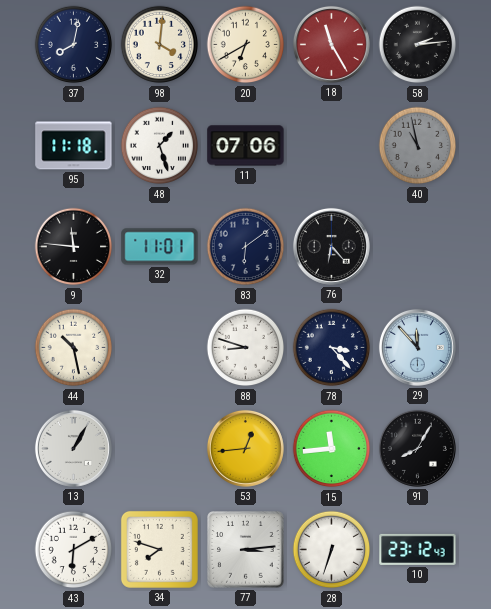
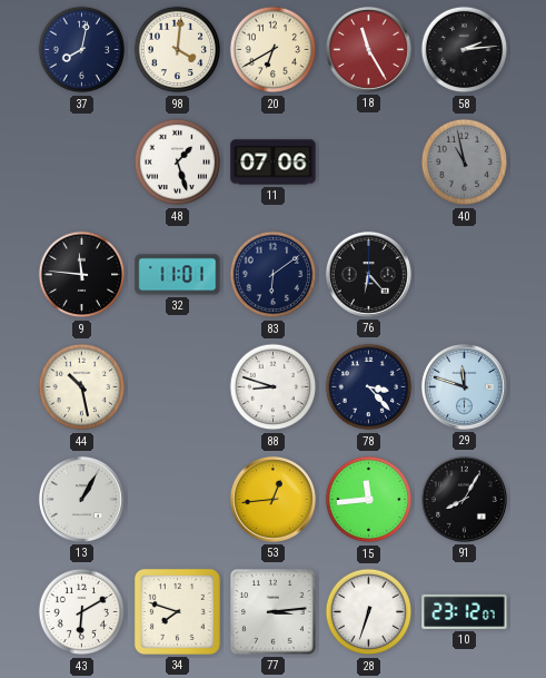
95: 11:18 -> none (74, 146)
29: 11:53 -> 11:48 (464, 386)
10: 23:12:43 -> 23:12:07 (465, 611)
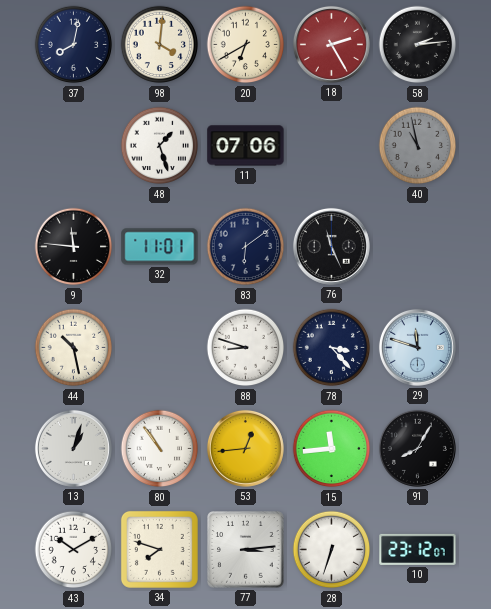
18: 11:25 -> 2:25 (331, 44)
76: 6:23 -> 11:26 (331, 246)
13: 1:05 -> 1:03 (73, 448)
80: none -> 10:54 (160, 449)
43: 6:10 -> 10:10 (74, 550)
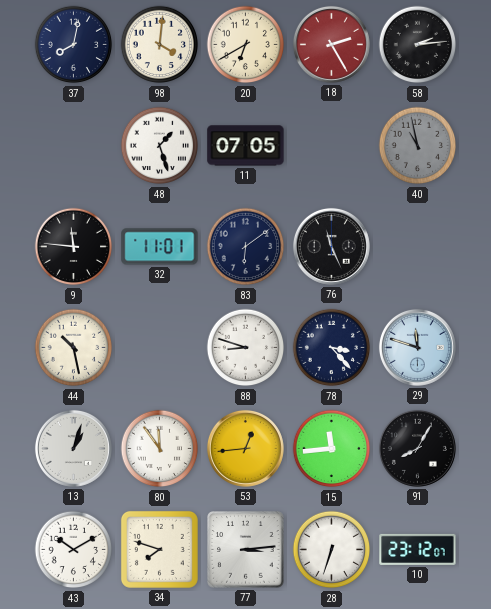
11: 07:06 -> 07:05 (246, 146)
80: 10:54 -> 11:54 (160, 449)
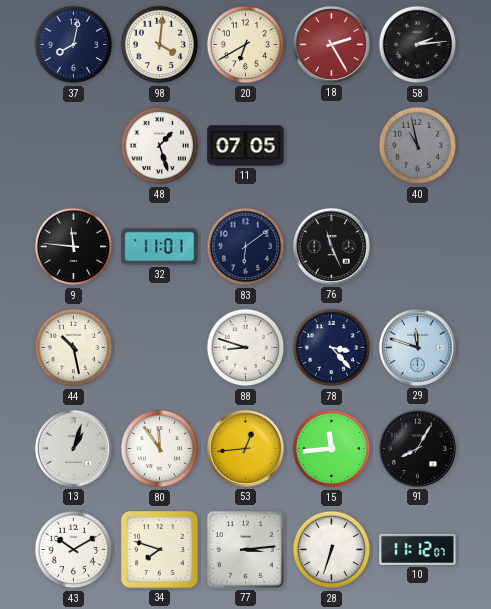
10: 23:12 -> 11:12 (418, 549)
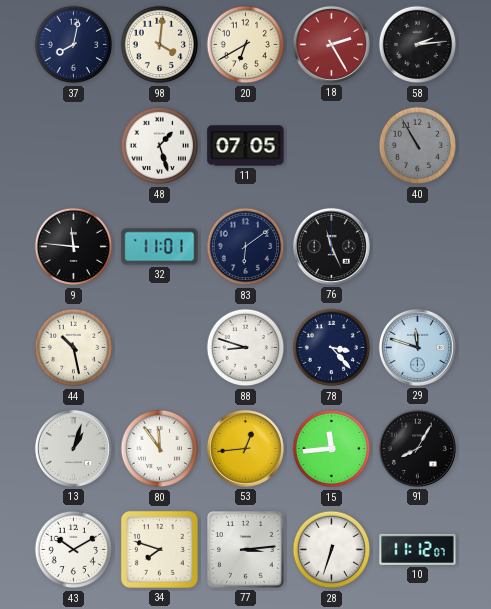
40: 10:58 -> 10:55 (418, 146)
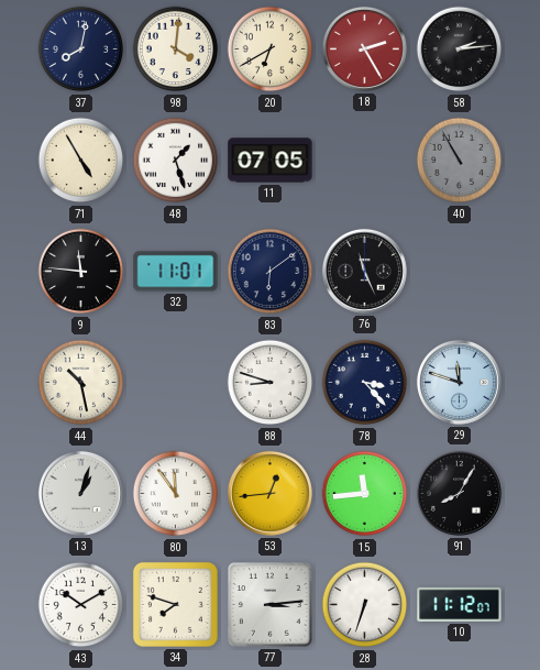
71: none -> 4:55 (81, 161)
